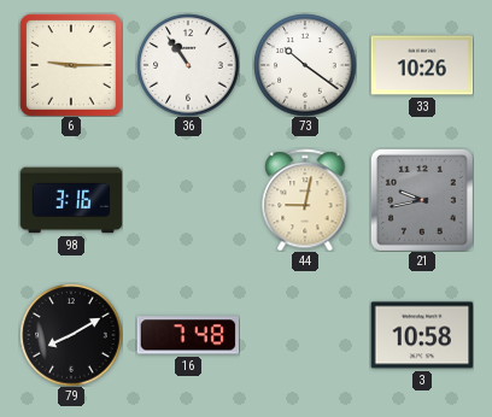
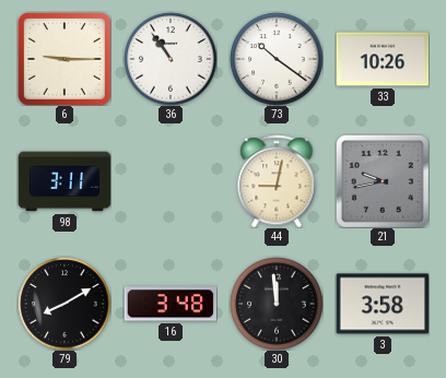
98: 3:16 -> 3:11 (64, 181)
16: 7:48 -> 3:48 (171, 304)
30: none -> 11:59 (277, 304)
3: 10:58 -> 3:58 (383, 304)
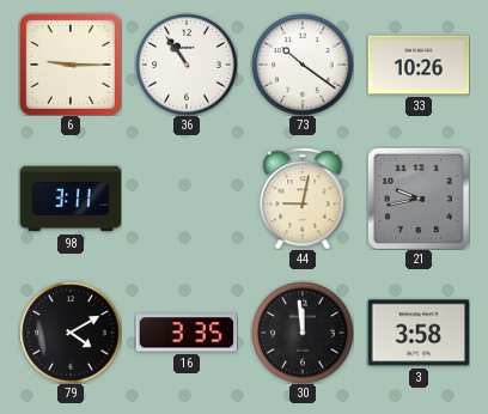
79: 8:10 -> 4:10 (71, 333)
16: 3:48 -> 3:35 (187, 333)
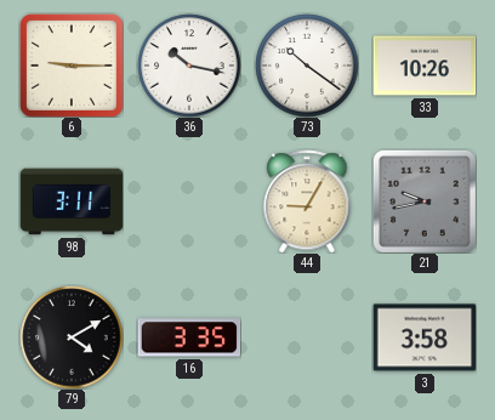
36: 10:54 -> 10:17 (189, 66)
44: 9:02 -> 9:05 (307, 202)
30: 11:59 -> none (303, 333)
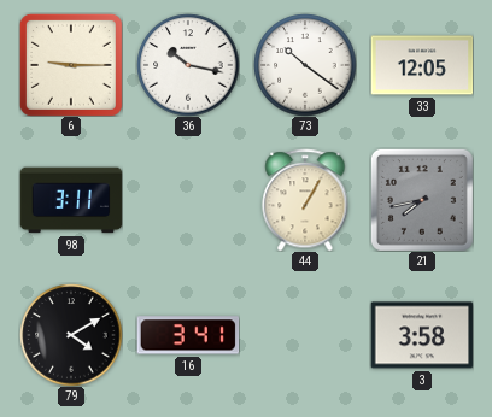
33: 10:26 -> 12:05 (422, 65)
44: 9:05 -> 1:05 (305, 200)
21: 9:43 -> 7:43 (422, 200)
16: 3:35 -> 3:41 (188, 335)
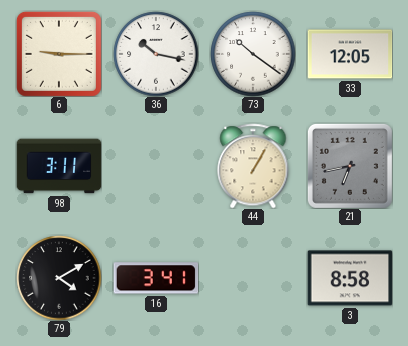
21: 7:43 -> 6:43 (350, 166)
3: 3:58 -> 8:58 (350, 278)
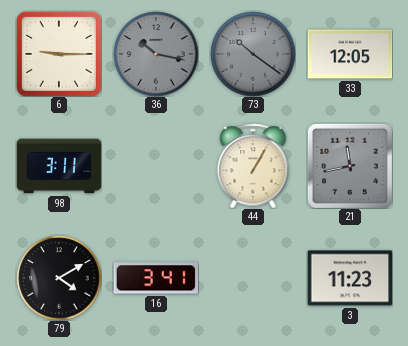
36 dial: white -> grey (156, 54)
73 dial: white -> grey (253, 54)
21: 6:43 -> 11:43 (350, 166)
3: 8:58 -> 11:23 (350, 278)
